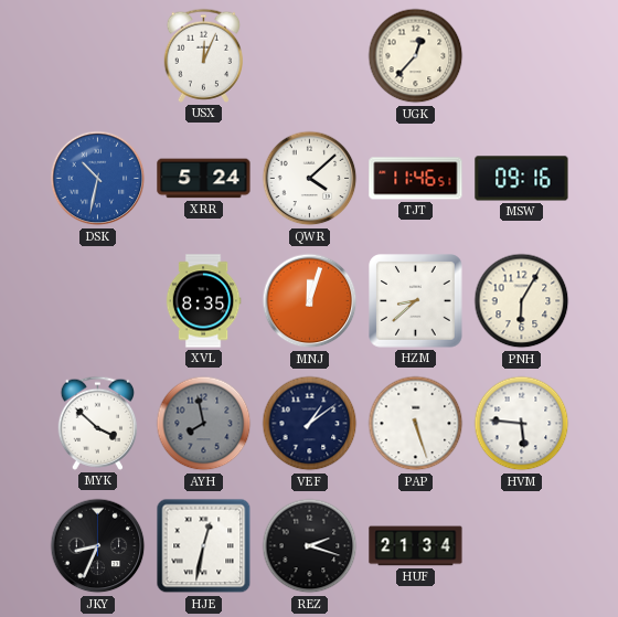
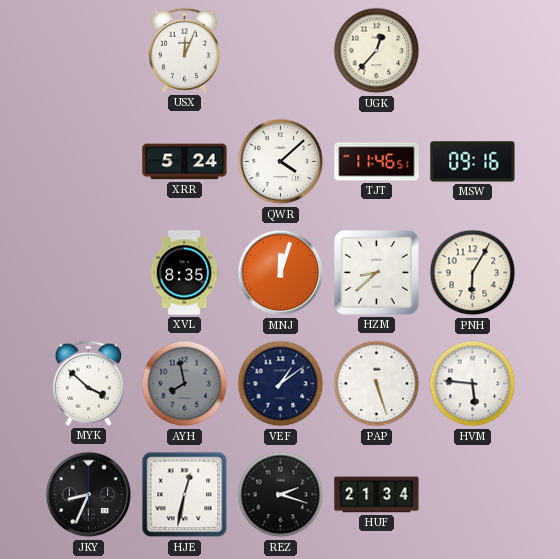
DSK: 10:32 -> none (98, 179)
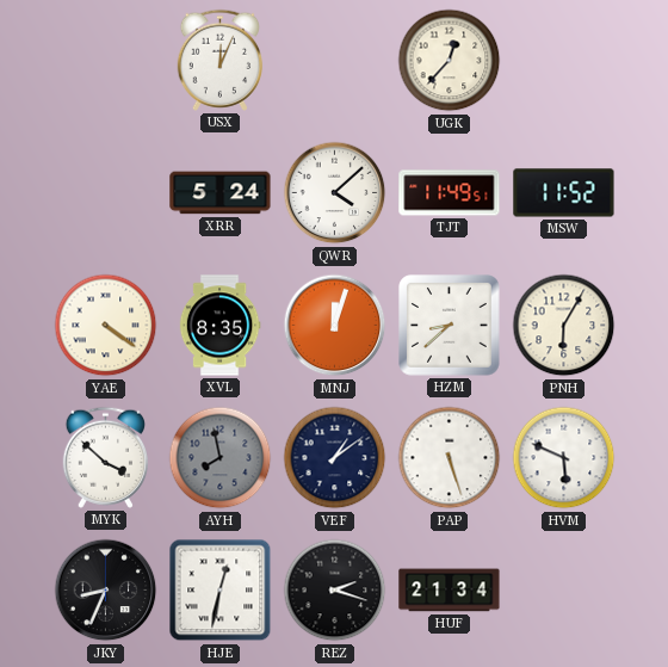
TJT: 11:46 -> 11:49 (450, 193)
MSW: 09:16 -> 11:52 (564, 193)
YAE: none -> 4:21 (106, 326)
HVM: 5:46 -> 5:49 (564, 458)
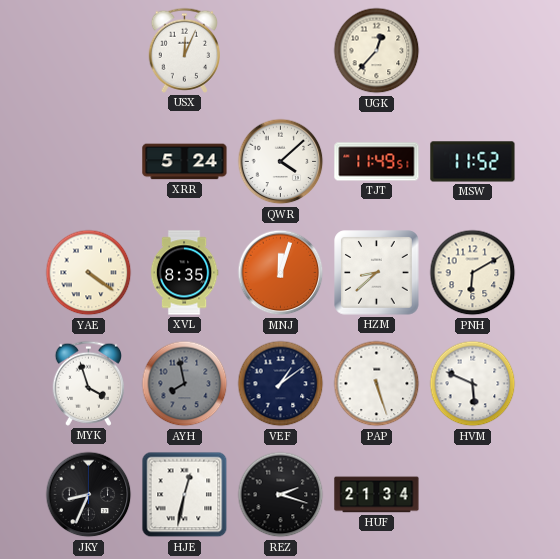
PNH: 6:05 -> 6:10 (473, 273)
MYK: 3:52 -> 3:57 (88, 383)
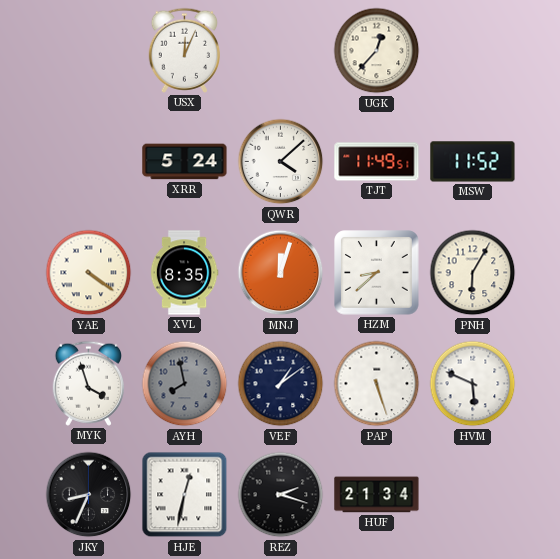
PNH: 6:10 -> 6:05 (473, 273)
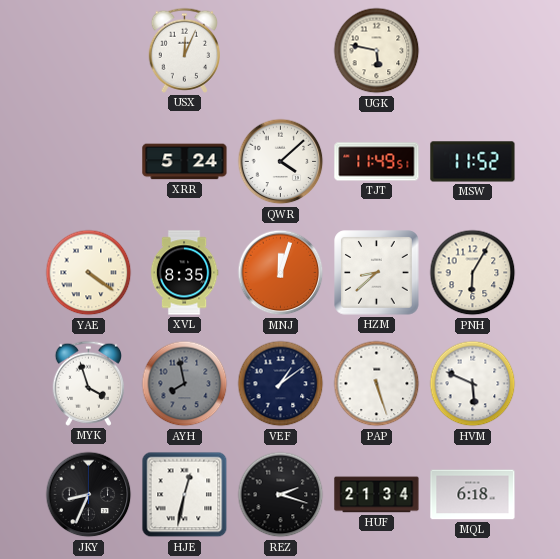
UGK: 12:37 -> 5:47 (377, 51)
MQL: none -> 6:18 (473, 495)
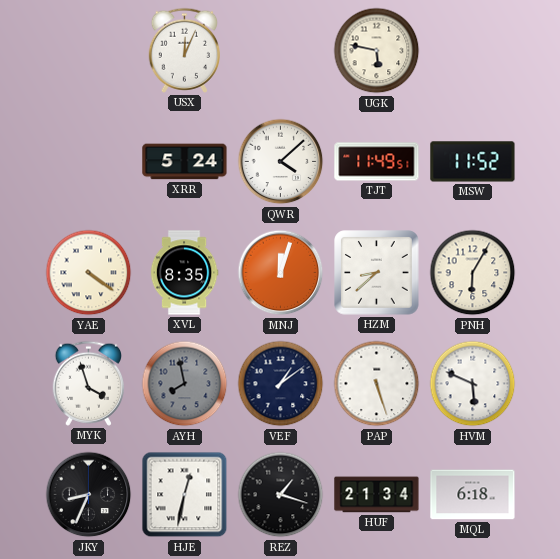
REZ: 2:18 -> 1:18 (281, 495)
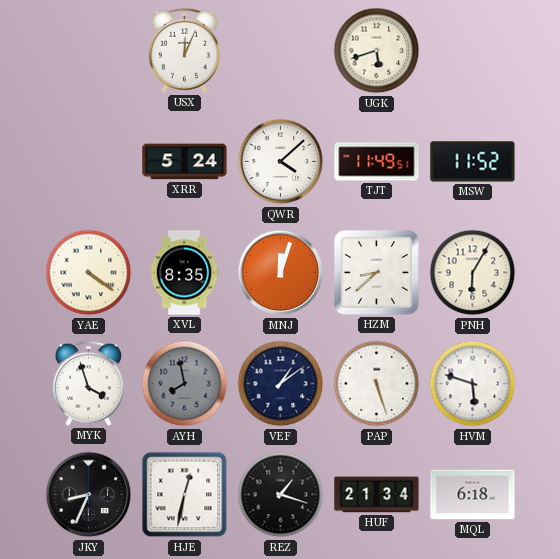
UGK: 5:47 -> 5:42 (377, 51)
HVM: 5:49 -> 5:48 (473, 384)
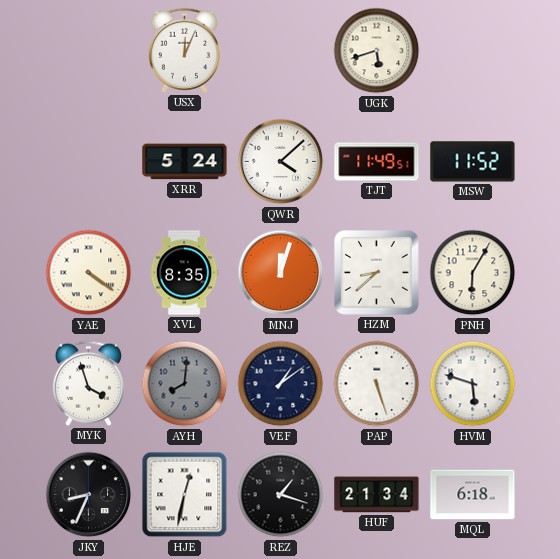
AYH: 7:58 -> 8:01 (185, 384)
